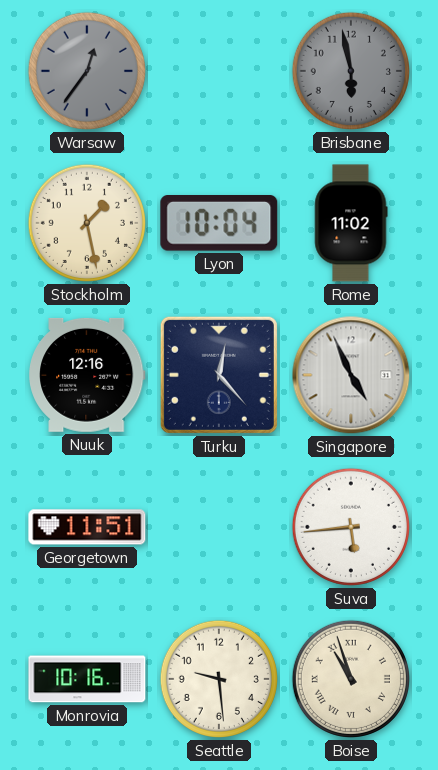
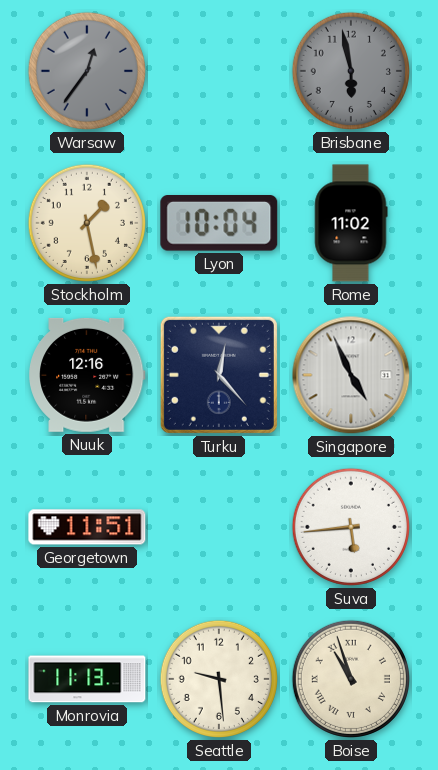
Monrovia: 10:16 -> 11:13 (87, 679)
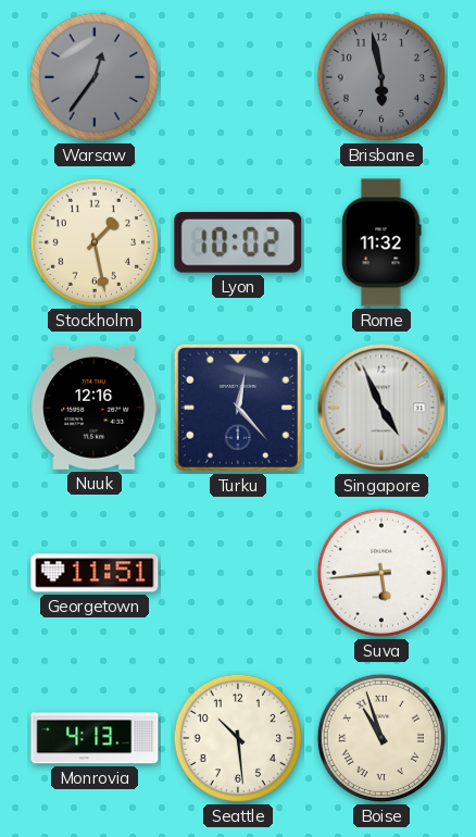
Lyon: 10:04 -> 10:02 (238, 243)
Rome: 11:02 -> 11:32 (381, 242)
Monrovia: 11:13 -> 4:13 (95, 738)
Seattle: 9:29 -> 10:29 (238, 738)
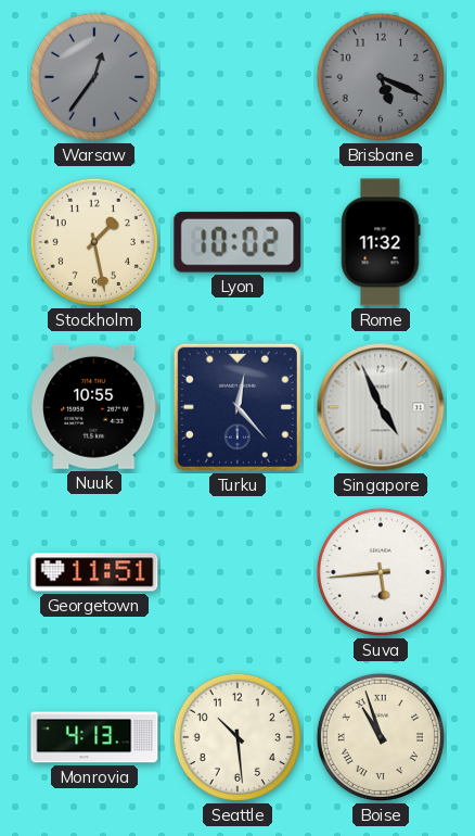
Brisbane: 5:58 -> 5:19 (381, 77)
Nuuk: 12:16 -> 10:55 (95, 407)
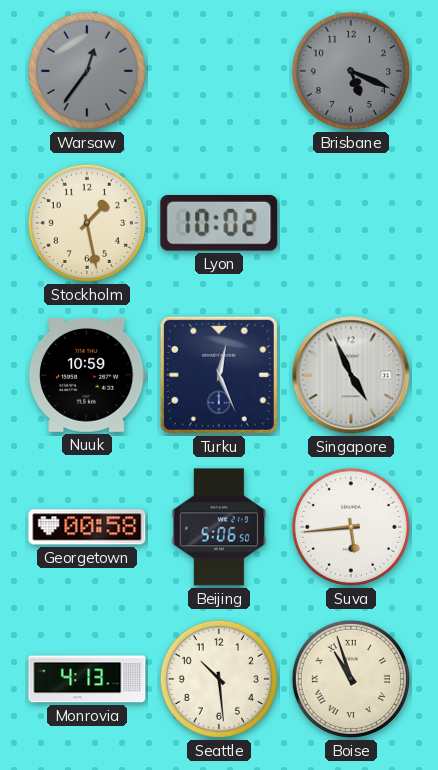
Rome: 11:32 -> none (381, 242)
Nuuk: 10:55 -> 10:59 (88, 375)
Turku: 12:23 -> 12:26 (219, 375)
Georgetown: 11:51 -> 00:58 (87, 527)
Beijing: none -> 5:06 (219, 527)
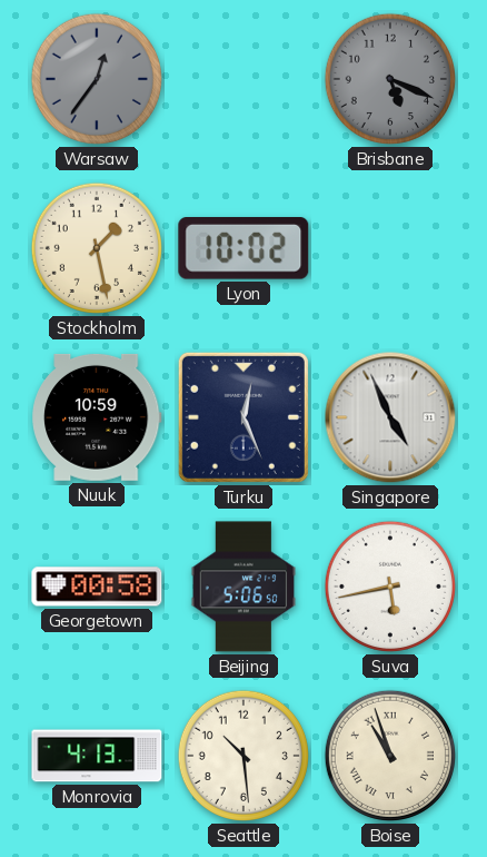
Suva: 5:44 -> 5:43 (390, 587)
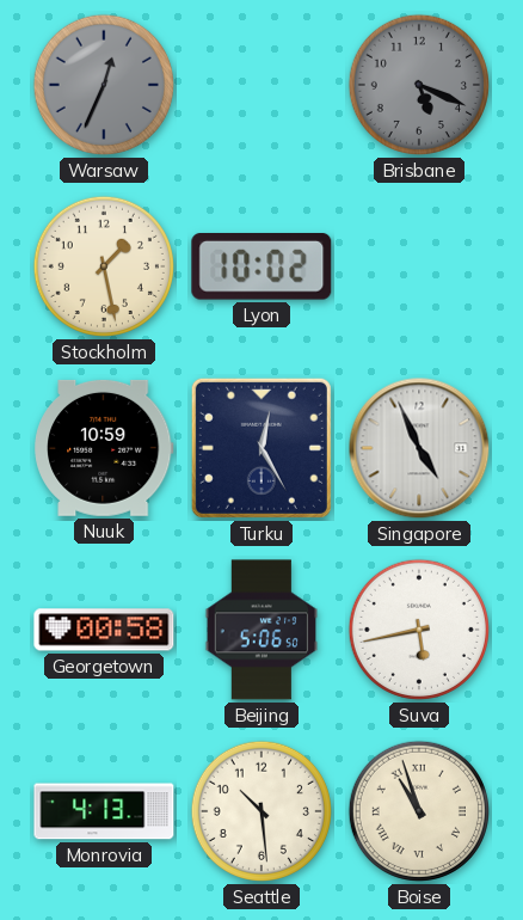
Warsaw: 12:36 -> 12:34 (104, 85)
Turku: 12:26 -> 12:25 (261, 448)
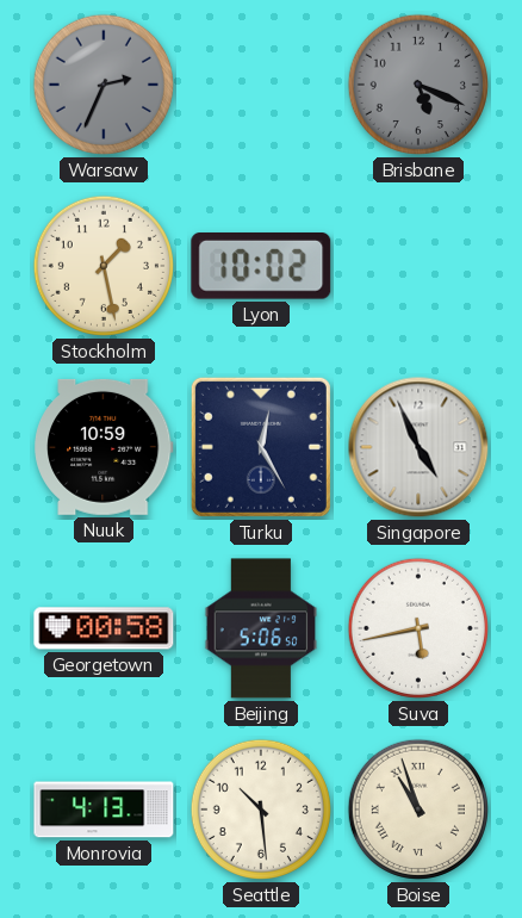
Warsaw: 12:34 -> 2:34 (104, 85)
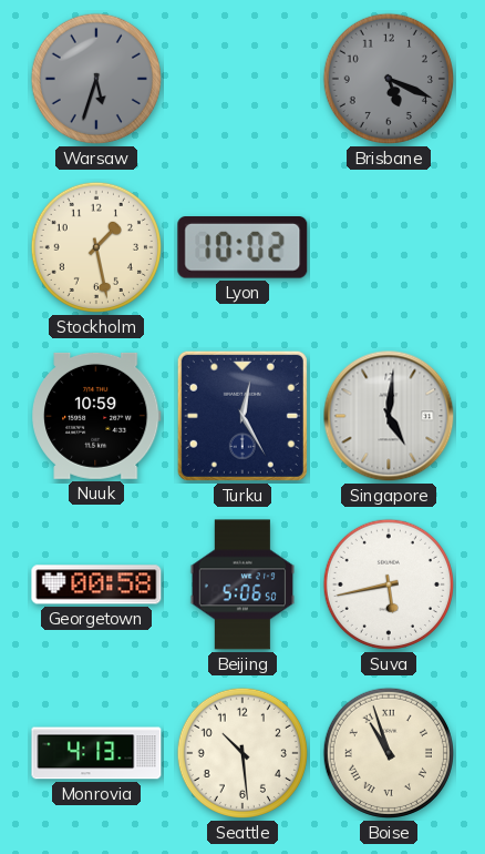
Warsaw: 2:34 -> 5:33 (96, 79)
Singapore: 4:56 -> 5:01 (389, 416)
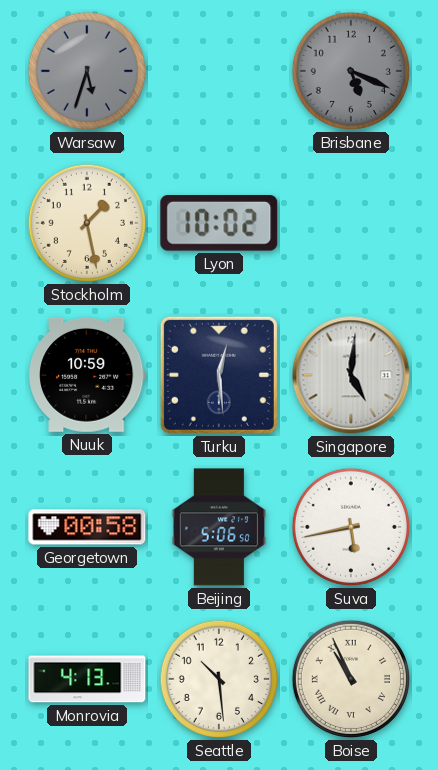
Turku: 12:25 -> 12:29 (219, 375)
Boise: 10:57 -> 10:56 (351, 679)
